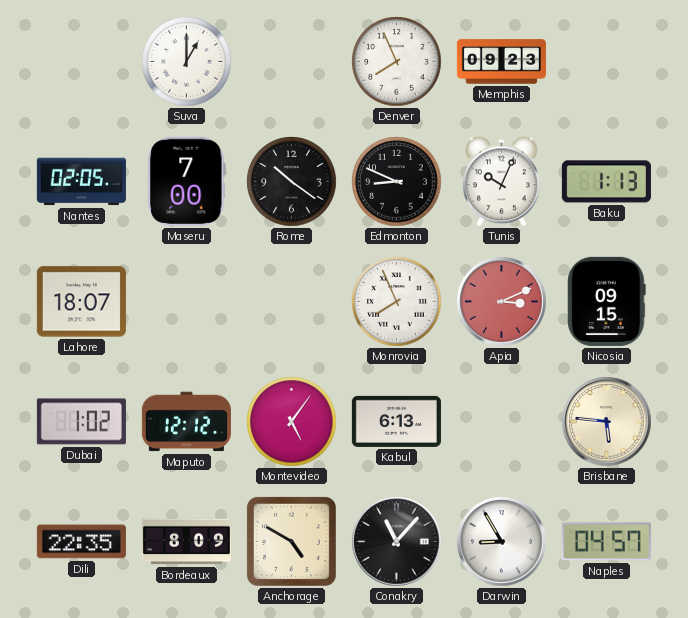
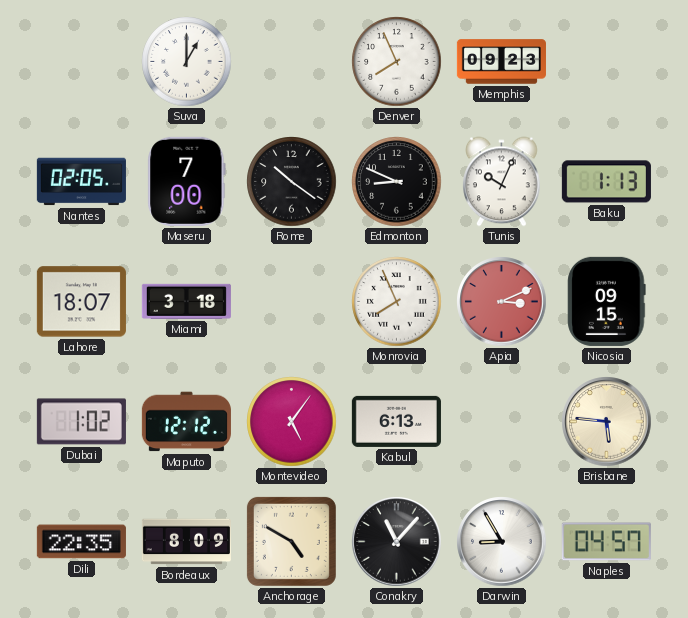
Miami: none -> 3:18 (186, 301)
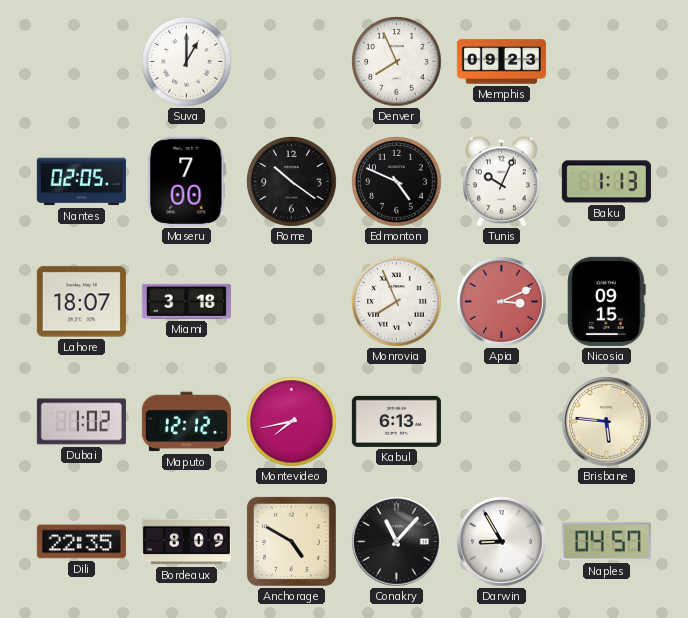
Edmonton: 8:49 -> 4:49 (397, 182)
Montevideo: 5:06 -> 7:43 (292, 422)
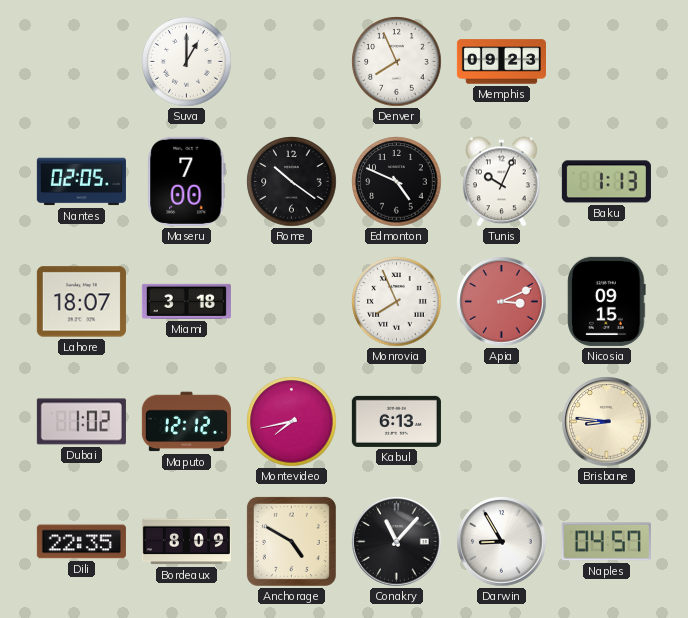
Brisbane: 5:46 -> 8:46 (607, 422)
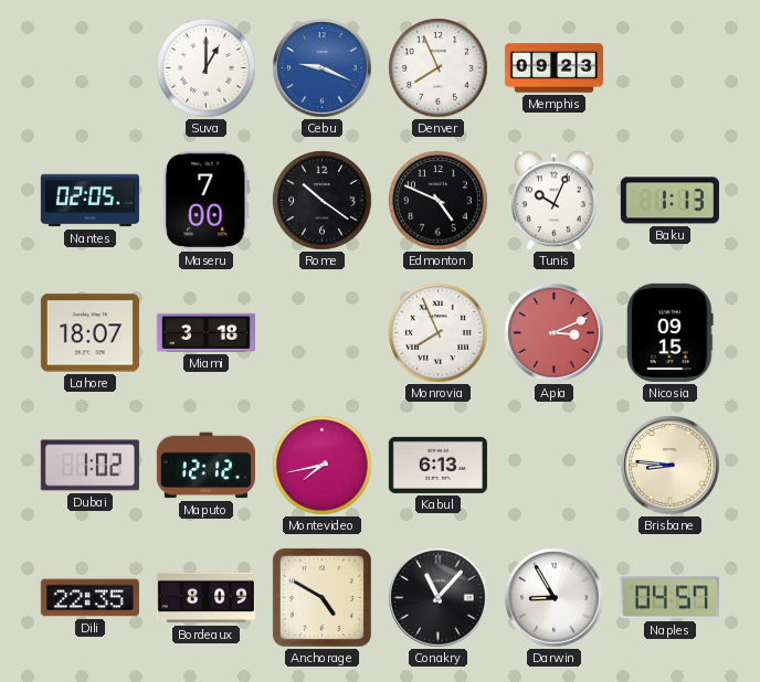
Cebu: none -> 9:19 (323, 68)
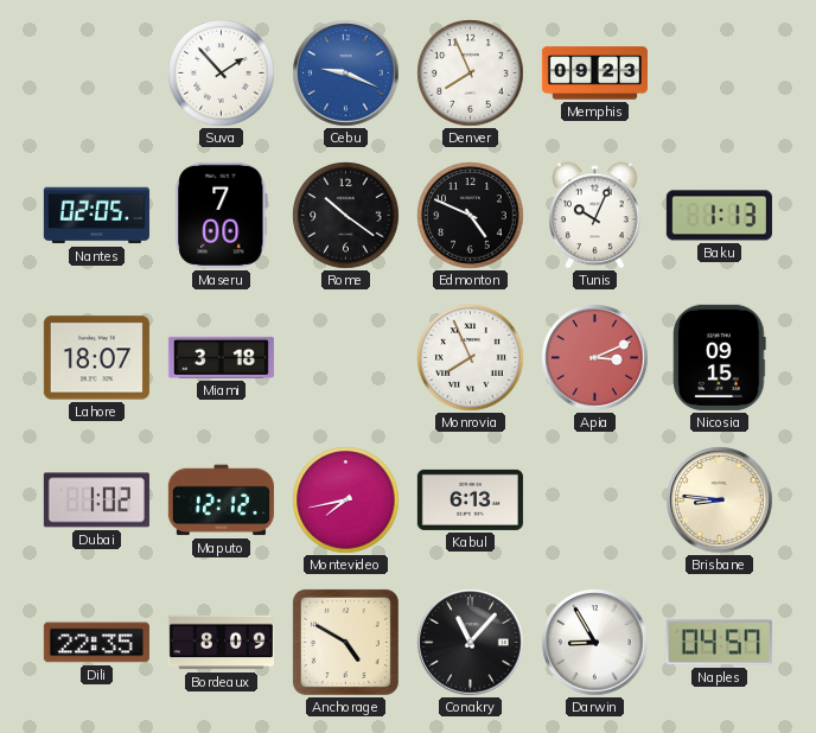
Suva: 1:00 -> 1:53 (222, 74)
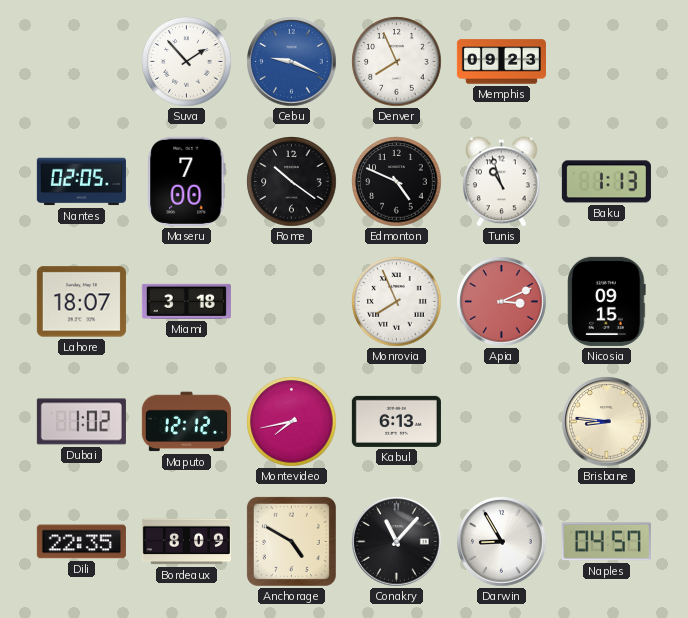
Tunis: 10:04 -> 10:57 (502, 182)
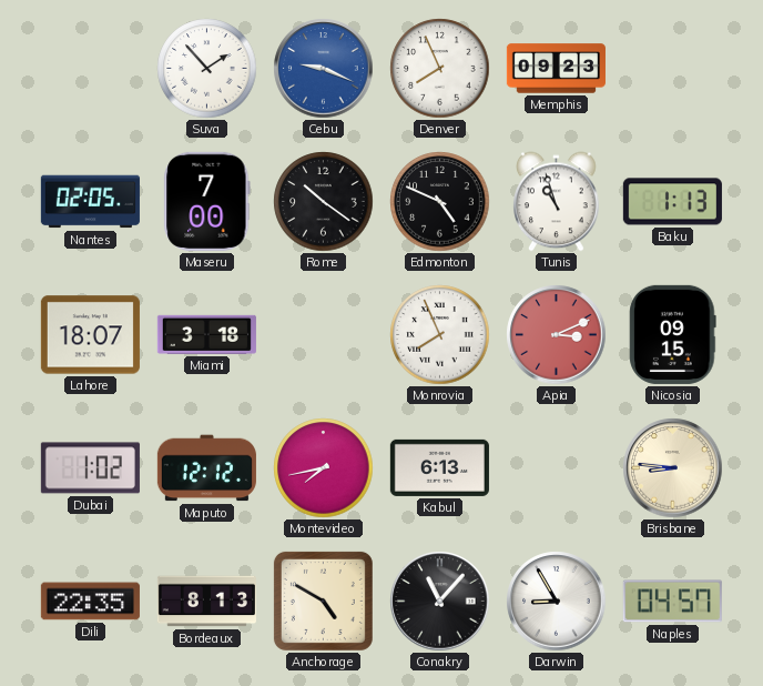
Bordeaux: 8:09 -> 8:13 (206, 602)
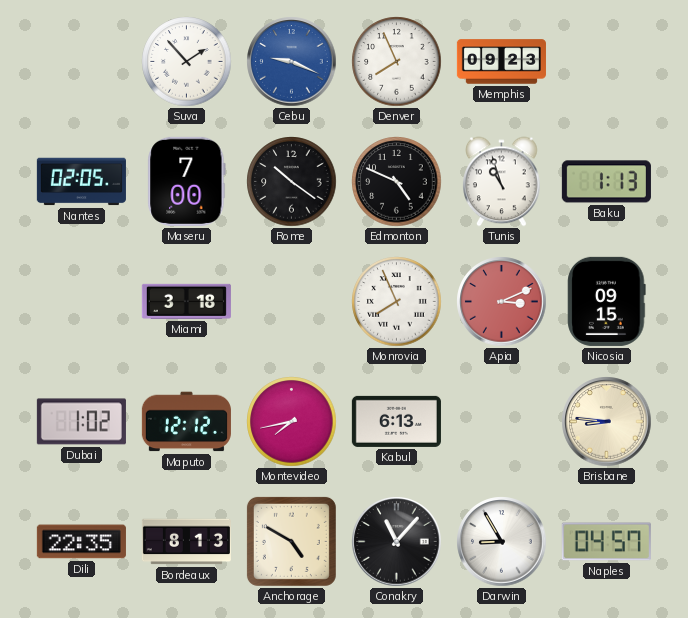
Lahore: 18:07 -> none (90, 335)
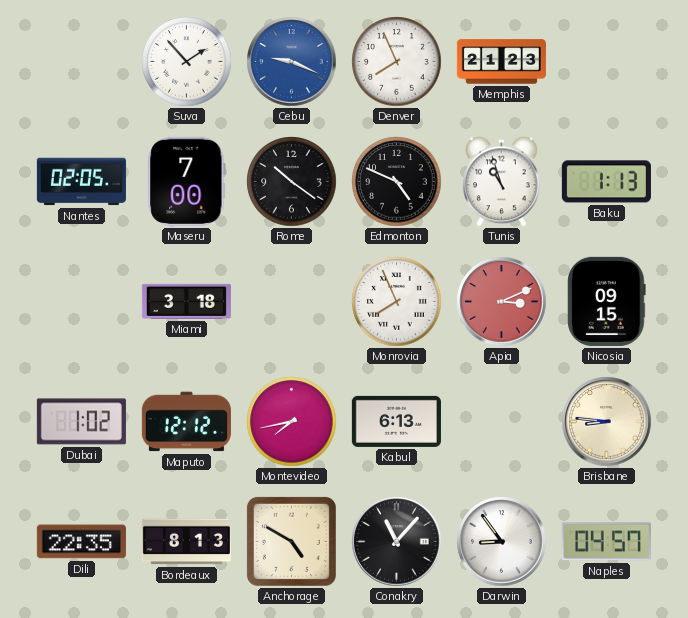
Memphis: 09:23 -> 21:23 (501, 62)
Darwin: 8:55 -> 8:54 (502, 542)
